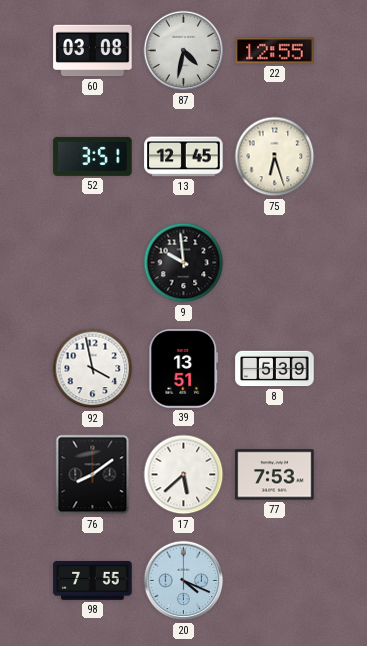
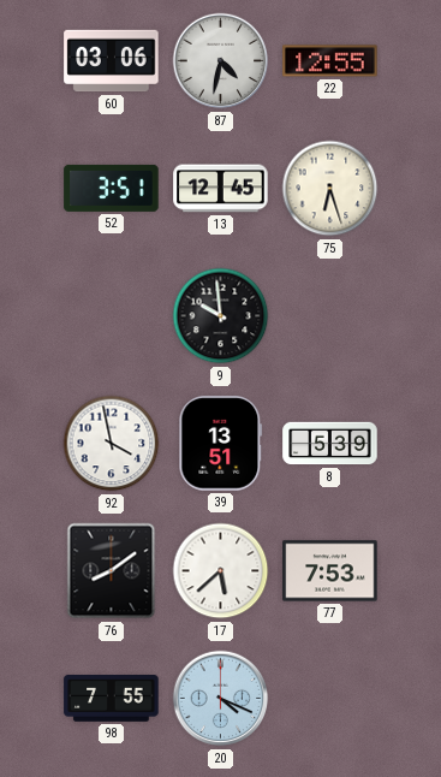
60: 03:08 -> 03:06 (112, 61)
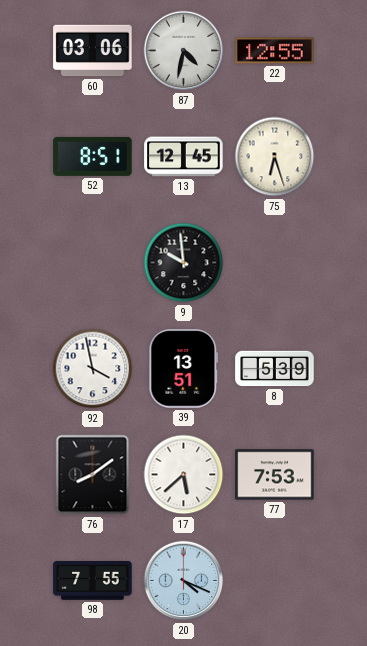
52: 3:51 -> 8:51 (93, 156)
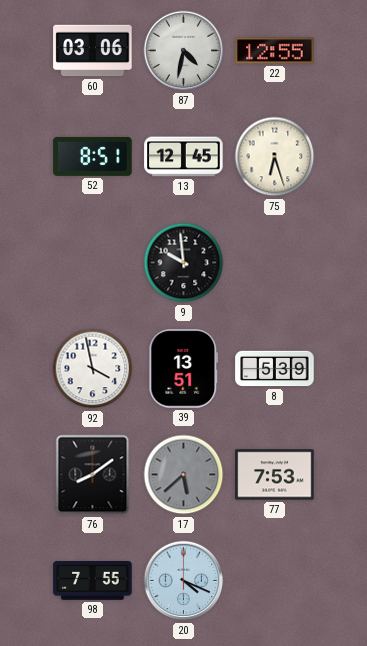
17 dial: white -> grey (184, 475)
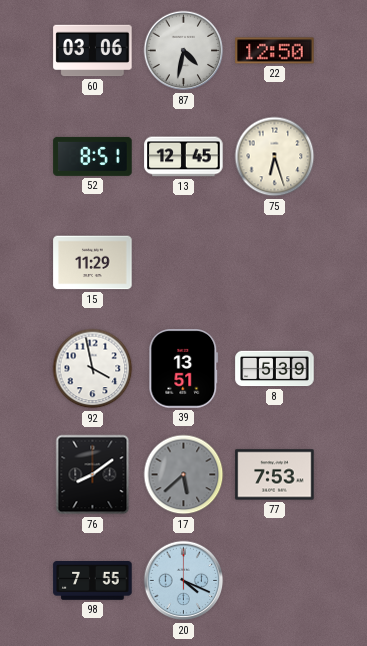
22: 12:55 -> 12:50 (275, 51)
15: none -> 11:29 (93, 263)
9: 9:59 -> none (184, 263)
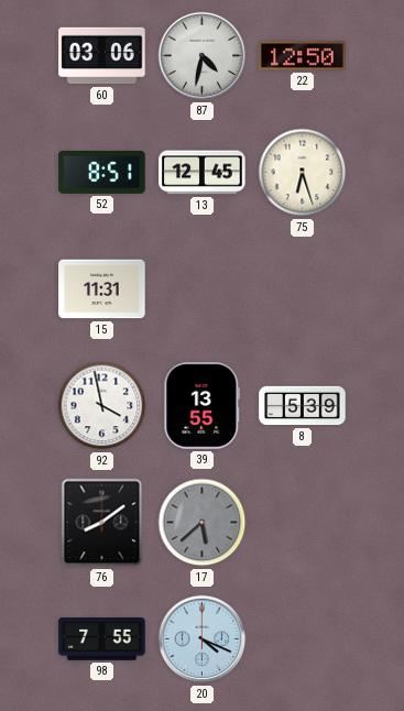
15: 11:29 -> 11:31 (102, 289)
39: 13:51 -> 13:55 (203, 406)
77: 7:53 -> none (275, 475)
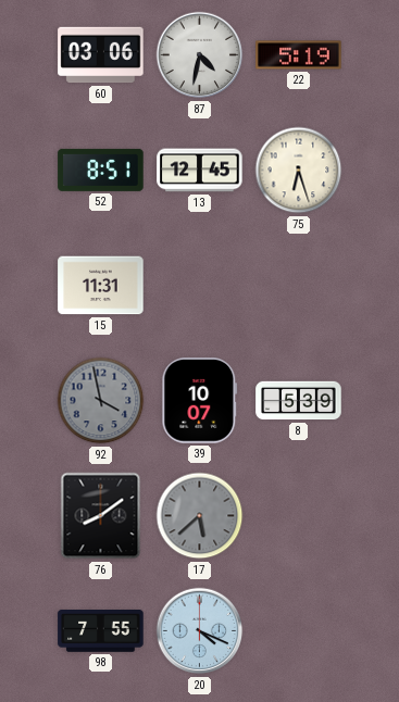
22: 12:50 -> 5:19 (299, 55)
92 dial: white -> grey (101, 401)
39: 13:55 -> 10:07 (200, 401)
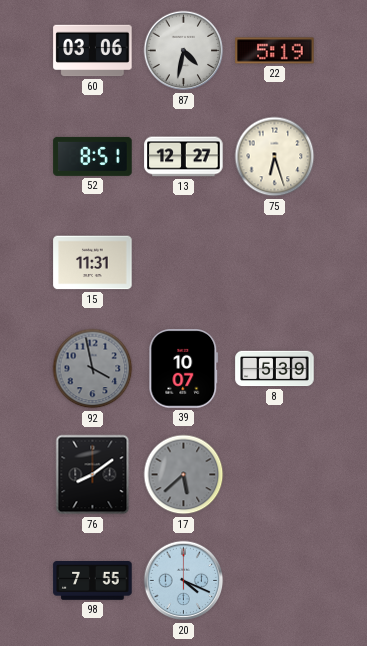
13: 12:45 -> 12:27 (184, 157)
